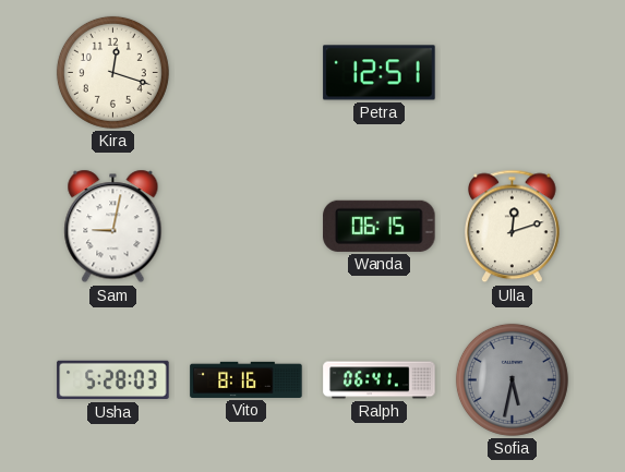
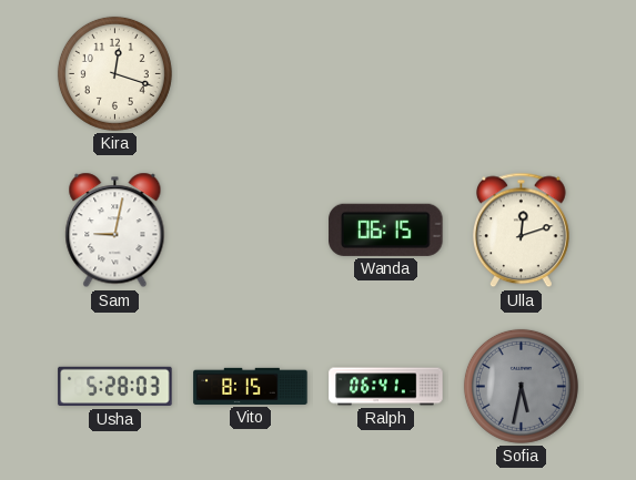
Petra: 12:51 -> none (380, 73)
Vito: 8:16 -> 8:15 (251, 386)
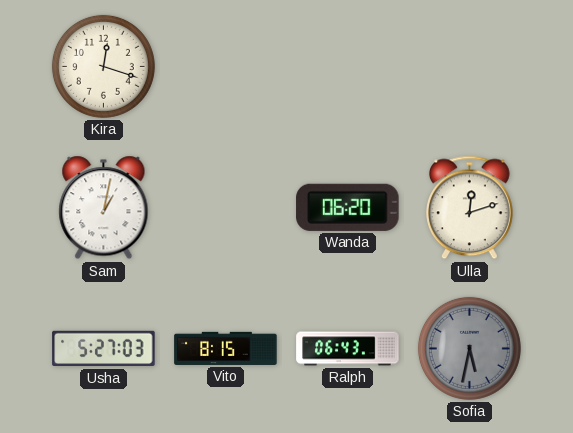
Sam: 9:02 -> 1:02 (104, 208)
Wanda: 06:15 -> 06:20 (348, 207)
Usha: 5:28 -> 5:27 (104, 349)
Ralph: 06:41 -> 06:43 (348, 349)
